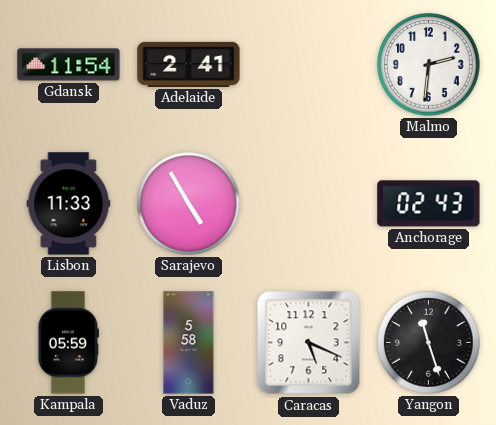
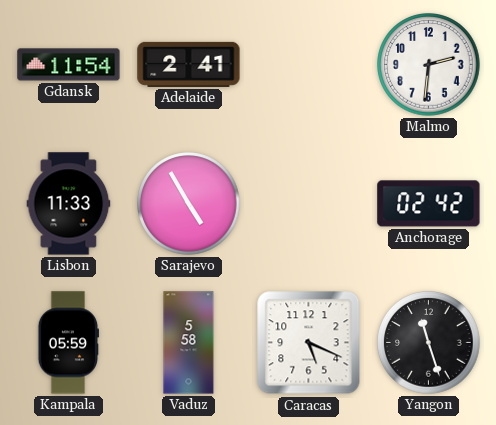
Anchorage: 02:43 -> 02:42 (429, 204)
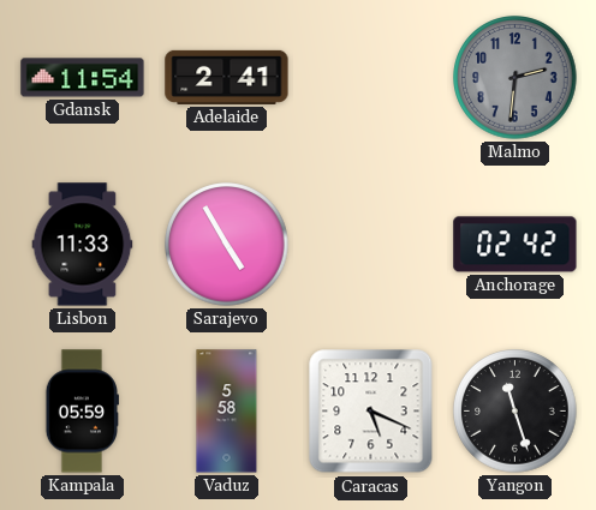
Malmo dial: white -> grey (515, 78)
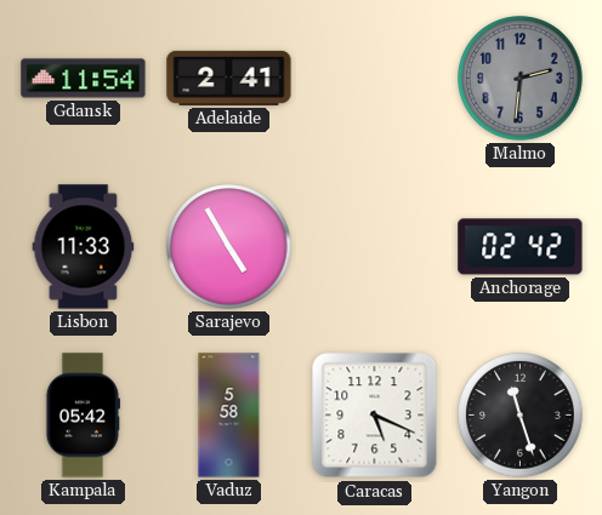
Kampala: 05:59 -> 05:42 (83, 416)
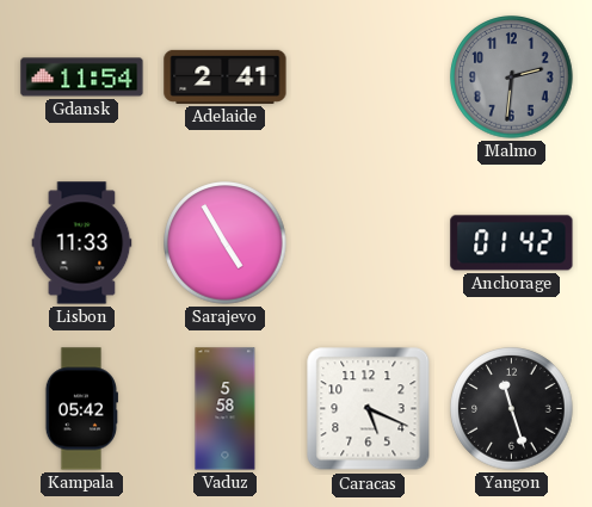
Anchorage: 02:42 -> 01:42 (512, 243)
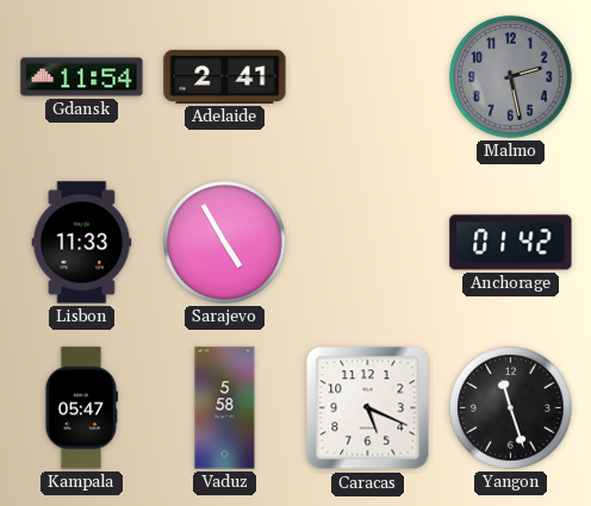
Malmo: 2:31 -> 2:28 (511, 77)
Kampala: 05:42 -> 05:47 (81, 408)
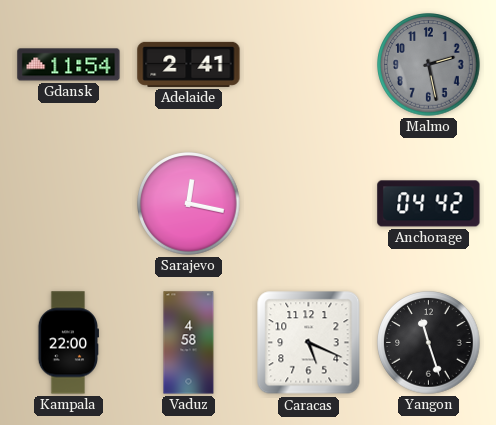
Lisbon: 11:33 -> none (82, 243)
Sarajevo: 4:55 -> 12:17 (189, 204)
Anchorage: 01:42 -> 04:42 (429, 204)
Kampala: 05:47 -> 22:00 (68, 343)
Vaduz: 5:58 -> 4:58 (189, 343)
